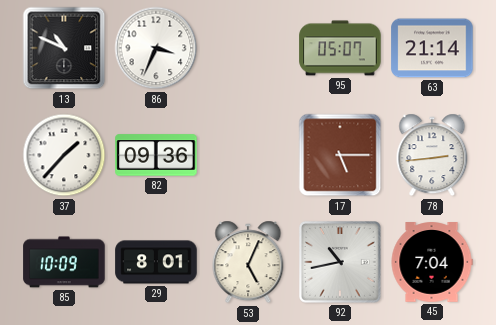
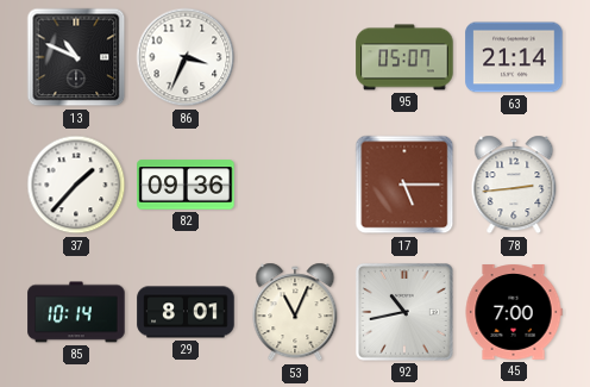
85: 10:09 -> 10:14 (76, 312)
53: 5:04 -> 11:04 (295, 312)
45: 7:04 -> 7:00 (514, 312)
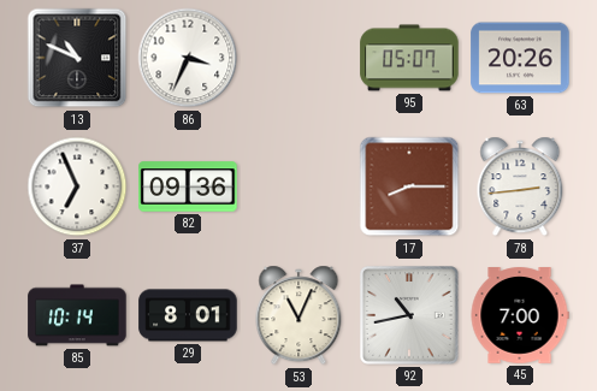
63: 21:14 -> 20:26 (520, 58)
37: 1:37 -> 6:56 (77, 186)
17: 5:15 -> 8:15 (409, 186)
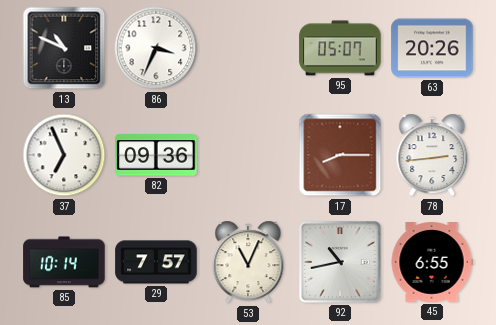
29: 8:01 -> 7:57 (156, 262)
45: 7:00 -> 6:55 (432, 262)
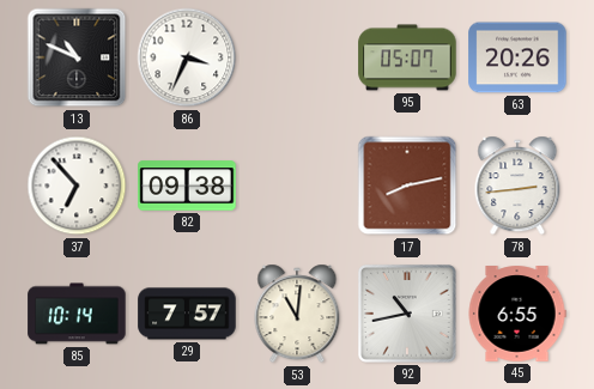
37: 6:56 -> 6:53 (77, 186)
82: 09:36 -> 09:38 (187, 186)
17: 8:15 -> 8:13 (407, 186)
53: 11:04 -> 11:01 (297, 314)
